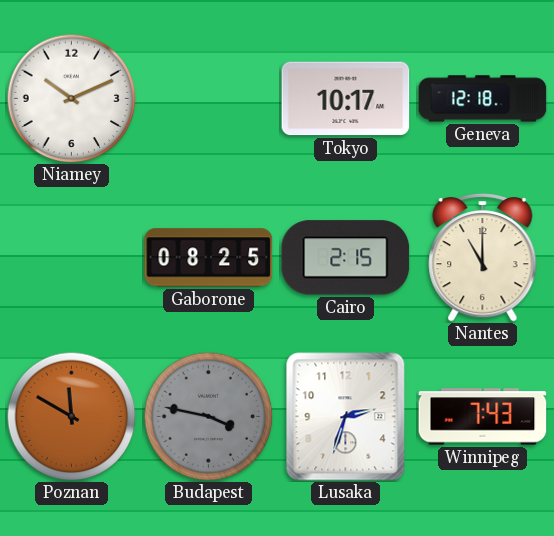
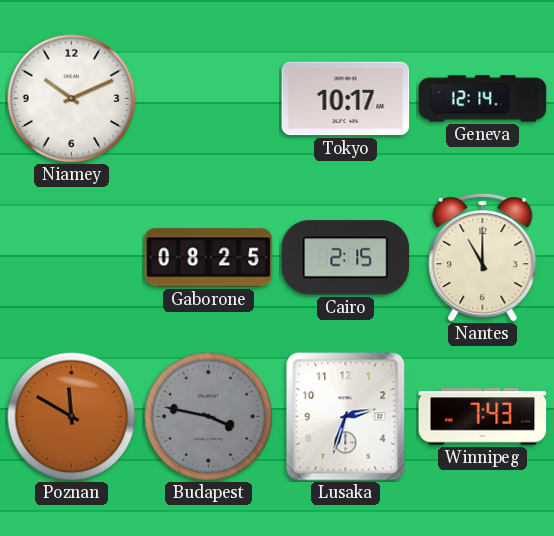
Geneva: 12:18 -> 12:14 (483, 99)
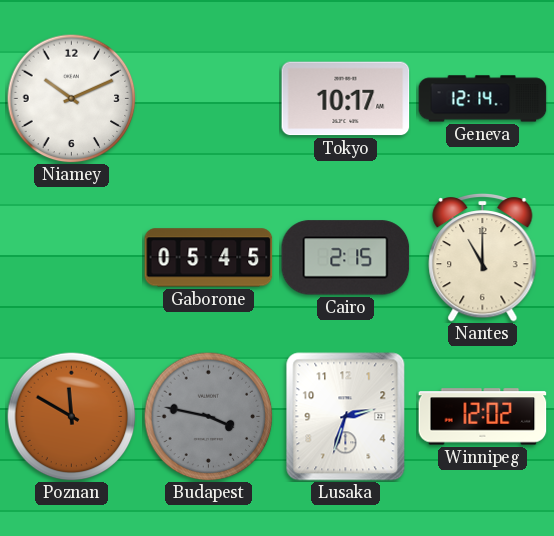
Gaborone: 08:25 -> 05:45 (209, 258)
Winnipeg: 7:43 -> 12:02 (483, 417)
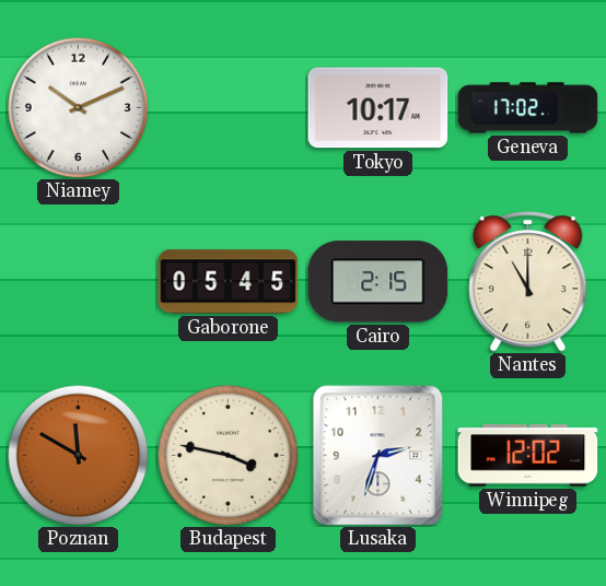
Geneva: 12:14 -> 17:02 (528, 108)
Budapest dial: grey -> cream (228, 455)
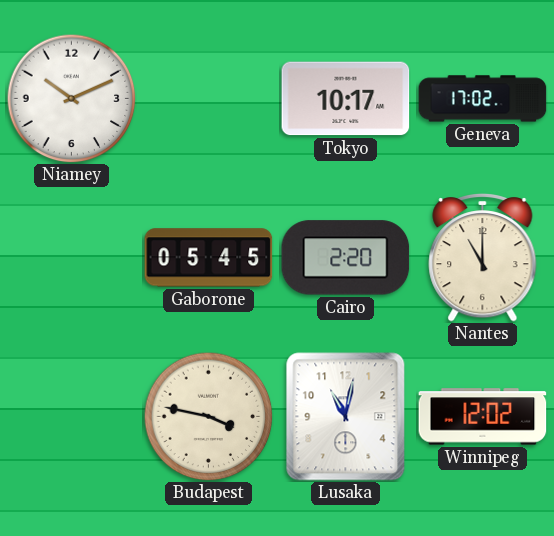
Cairo: 2:15 -> 2:20 (346, 258)
Poznan: 11:50 -> none (78, 455)
Lusaka: 2:33 -> 11:02 (346, 417)
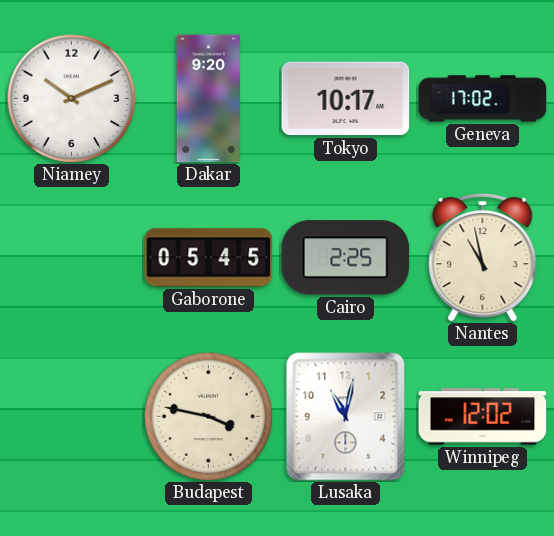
Dakar: none -> 9:20 (209, 99)
Cairo: 2:20 -> 2:25 (346, 258)
Nantes: 11:00 -> 10:58 (483, 258)
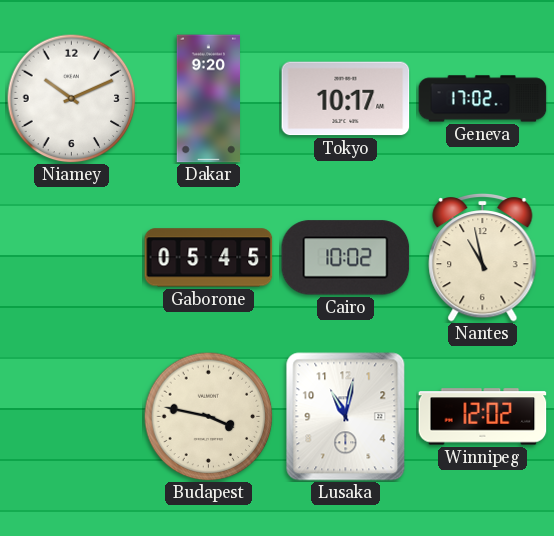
Cairo: 2:25 -> 10:02 (346, 258)
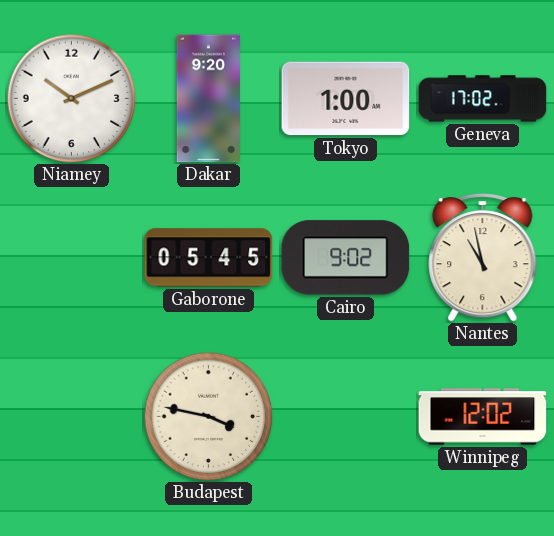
Tokyo: 10:17 -> 1:00 (346, 99)
Cairo: 10:02 -> 9:02 (346, 258)
Lusaka: 11:02 -> none (346, 417)
